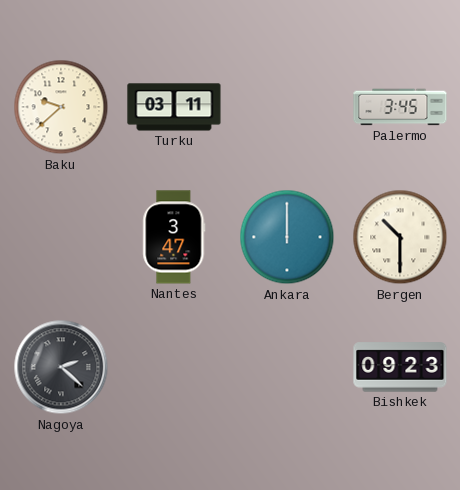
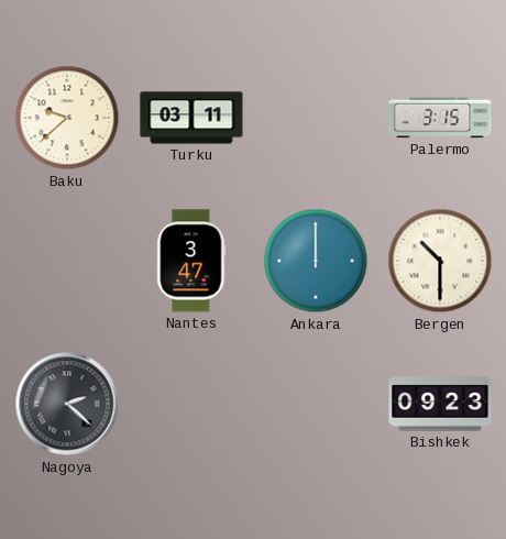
Palermo: 3:45 -> 3:15 (440, 118)
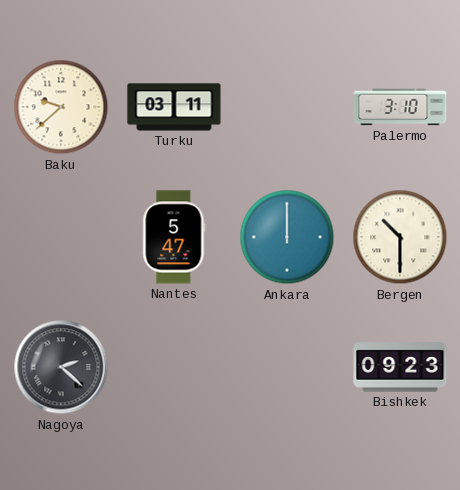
Palermo: 3:15 -> 3:10 (400, 107)
Nantes: 3:47 -> 5:47 (174, 237)
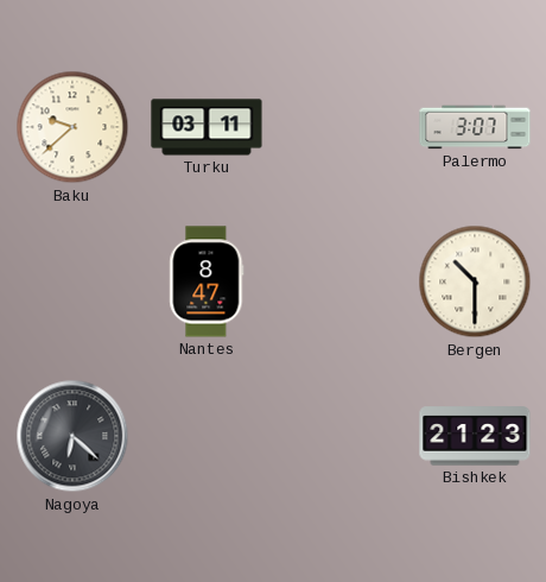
Palermo: 3:10 -> 3:07 (475, 127)
Nantes: 5:47 -> 8:47 (207, 281)
Ankara: 12:00 -> none (287, 237)
Nagoya: 2:22 -> 6:22 (72, 436)
Bishkek: 09:23 -> 21:23 (475, 436)
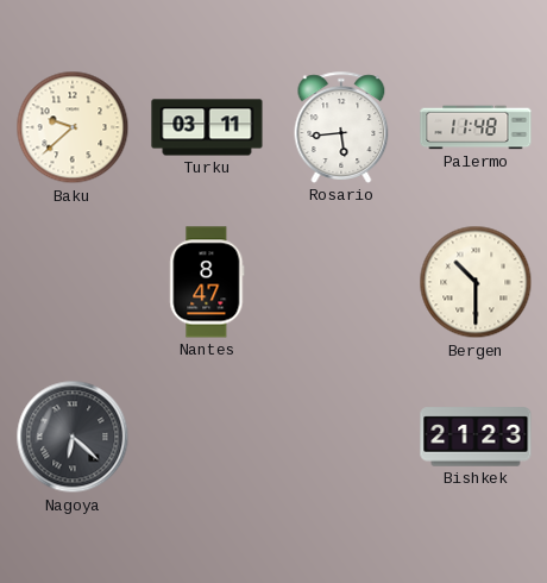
Rosario: none -> 5:44 (341, 127)
Palermo: 3:07 -> 11:48 (476, 127)
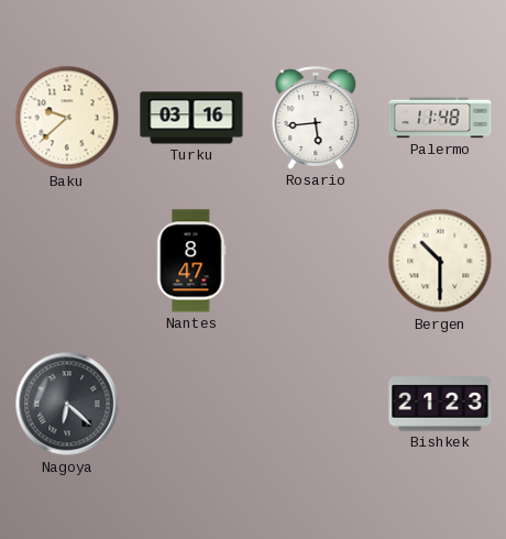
Turku: 03:11 -> 03:16 (191, 118)
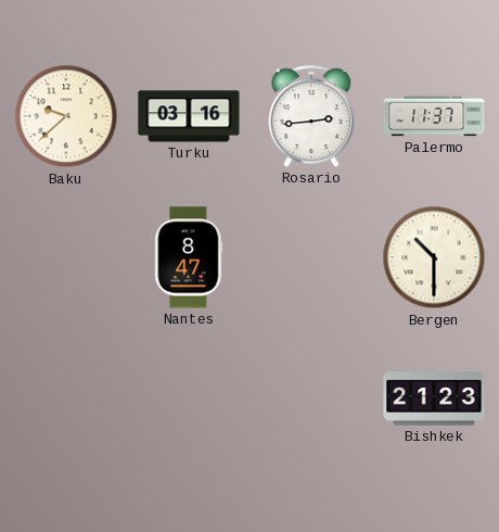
Rosario: 5:44 -> 2:44 (311, 116)
Palermo: 11:48 -> 11:37 (434, 116)
Nagoya: 6:22 -> none (67, 404)
